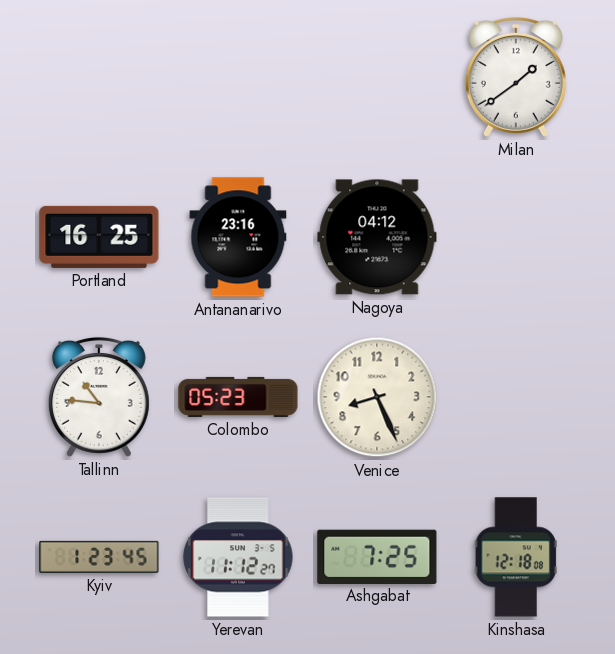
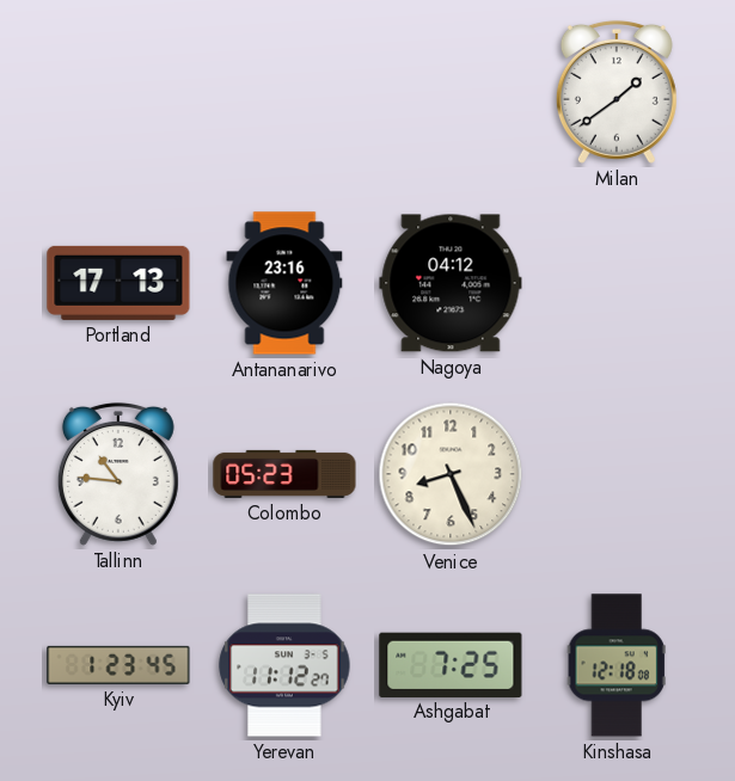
Portland: 16:25 -> 17:13 (118, 283)
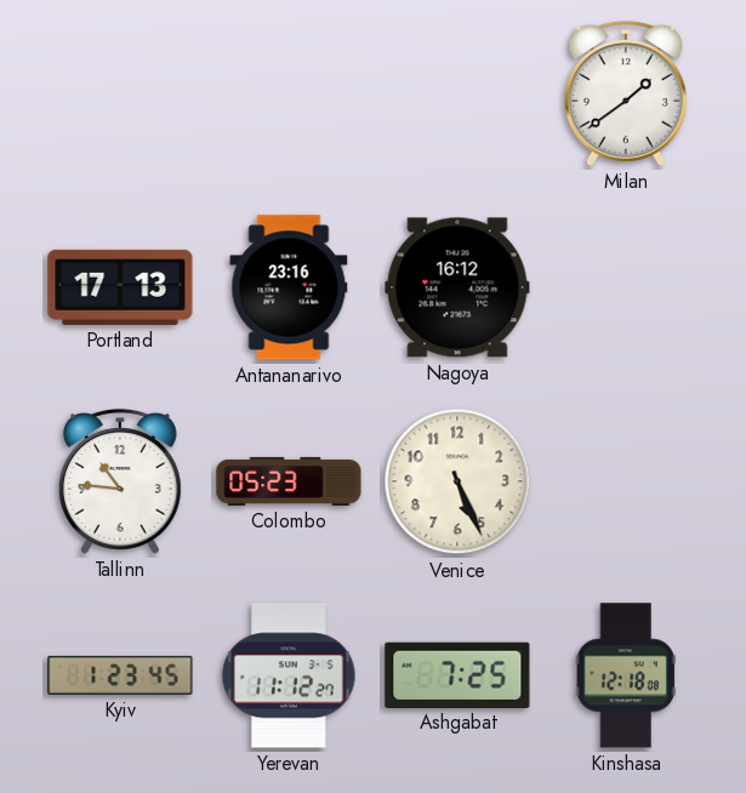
Nagoya: 04:12 -> 16:12 (457, 287)
Venice: 8:26 -> 5:26 (457, 481)
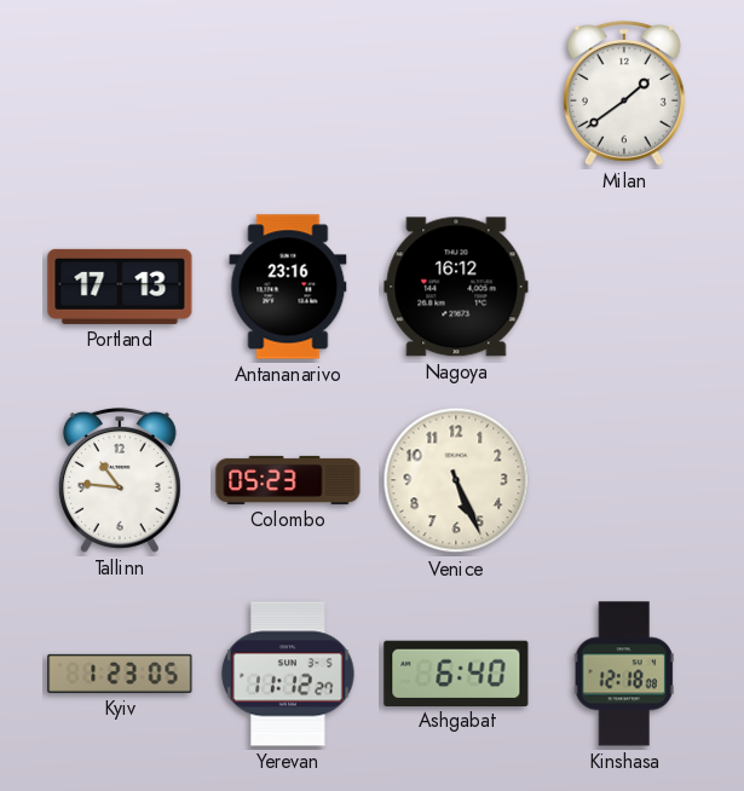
Kyiv: 1:23:45 -> 1:23:05 (120, 674)
Ashgabat: 7:25 -> 6:40 (456, 672)
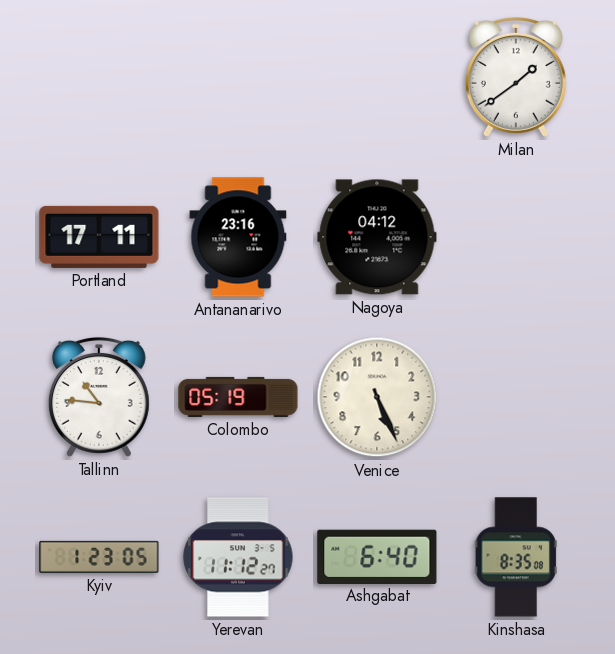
Portland: 17:13 -> 17:11 (99, 237)
Nagoya: 16:12 -> 04:12 (377, 237)
Colombo: 05:23 -> 05:19 (238, 397)
Kinshasa: 12:18 -> 8:35 (516, 557)
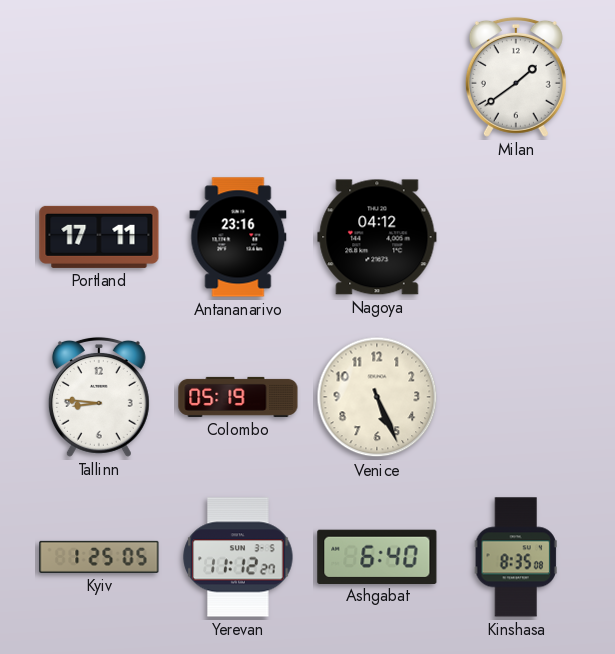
Tallinn: 10:46 -> 8:46 (99, 397)
Kyiv: 1:23 -> 1:25 (99, 557)
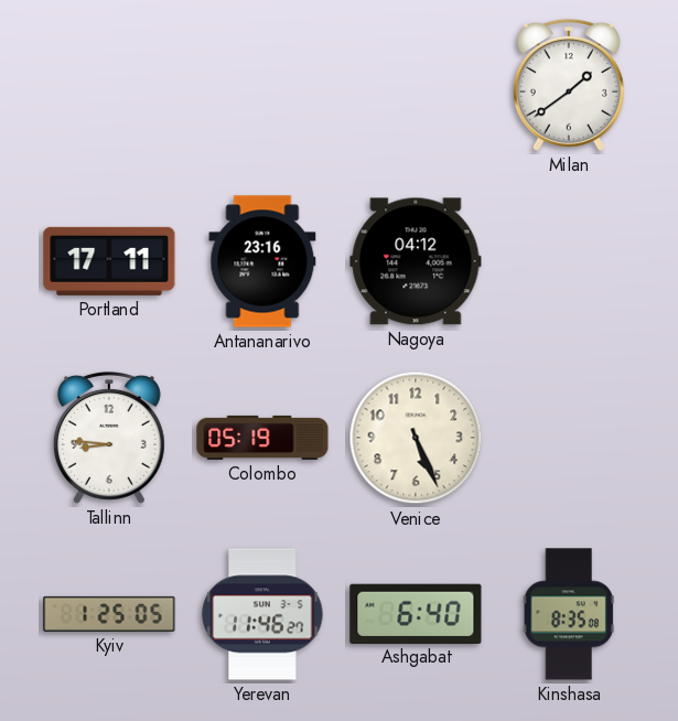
Yerevan: 11:12 -> 11:46 (262, 614)
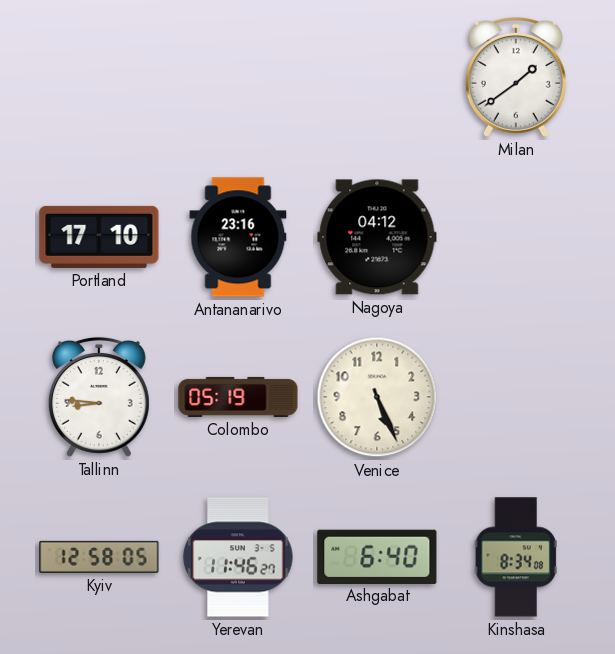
Portland: 17:11 -> 17:10 (99, 237)
Kyiv: 1:25 -> 12:58 (99, 557)
Kinshasa: 8:35 -> 8:34 (516, 557)
